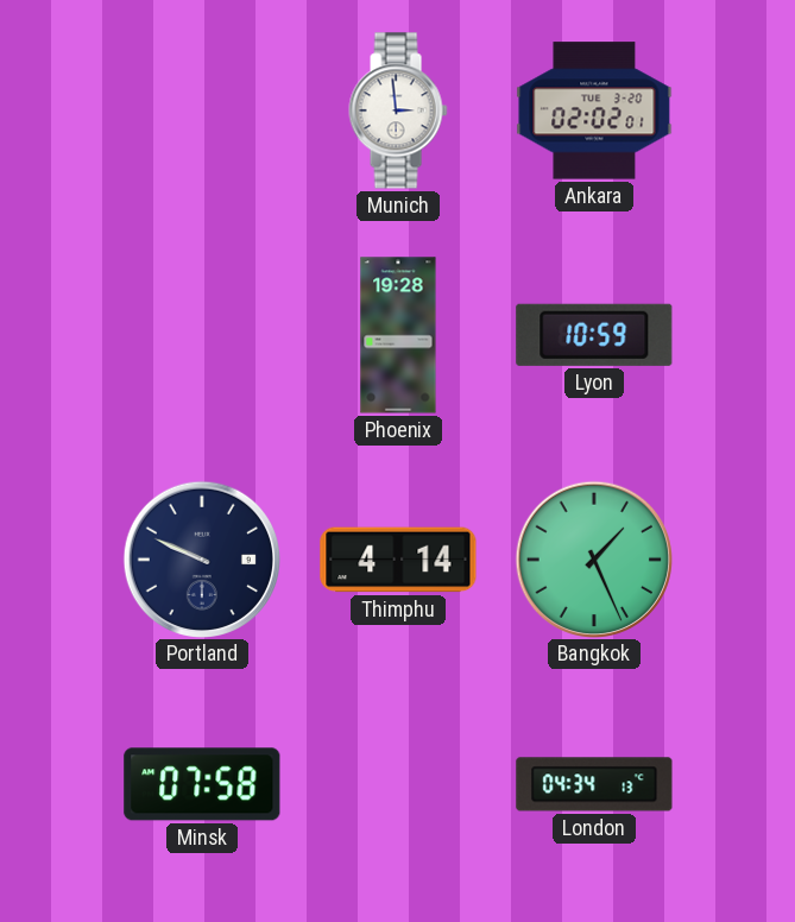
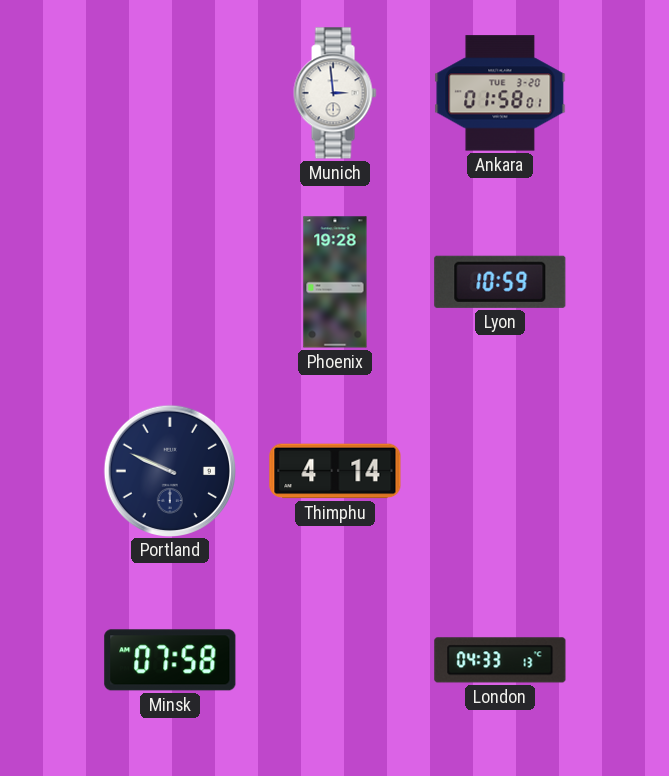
Ankara: 02:02 -> 01:58 (500, 93)
Bangkok: 1:26 -> none (593, 558)
London: 04:34 -> 04:33 (500, 660)
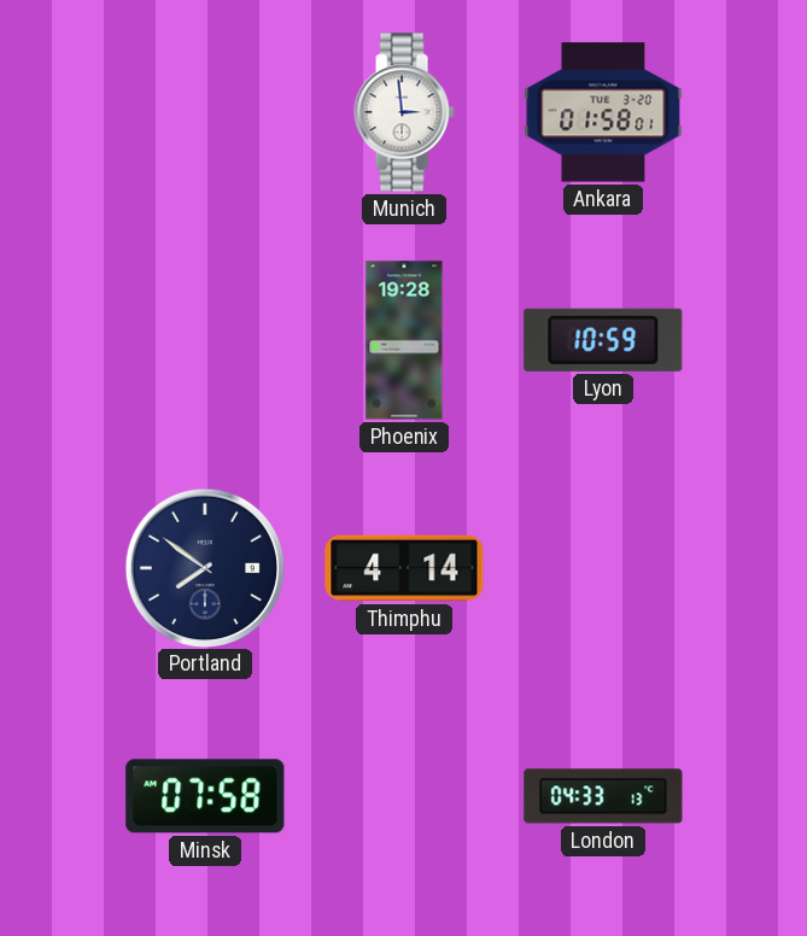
Portland: 9:49 -> 7:51 (204, 567)
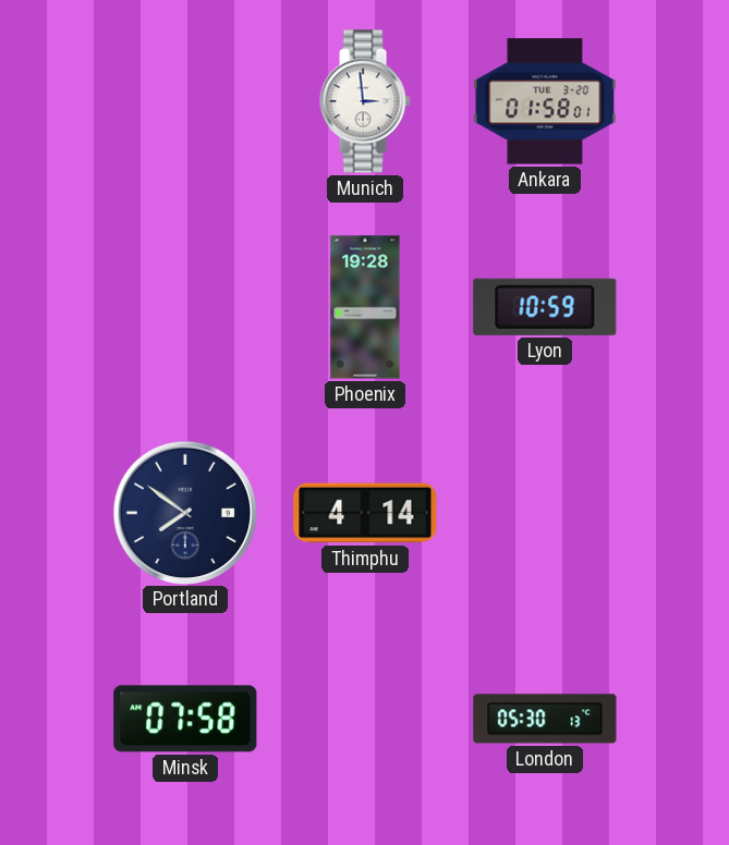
London: 04:33 -> 05:30 (545, 719)
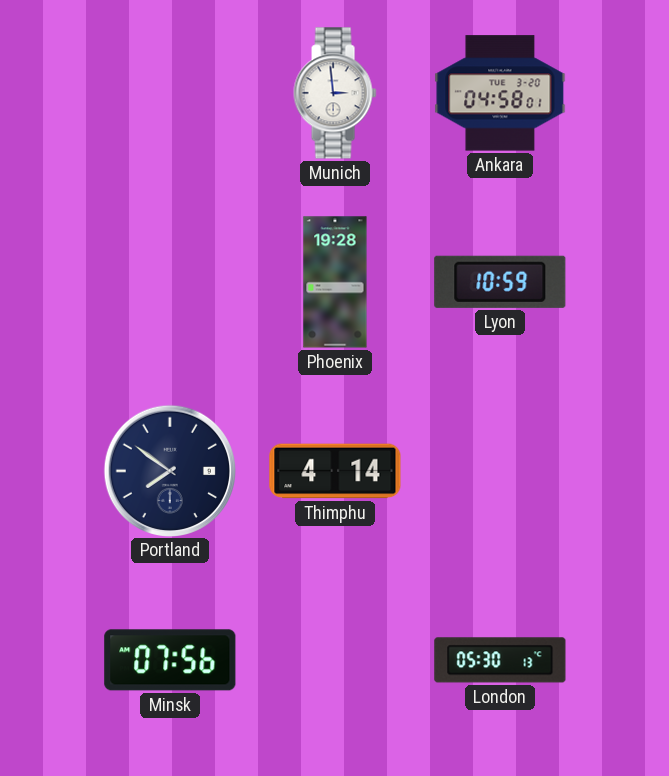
Ankara: 01:58 -> 04:58 (500, 93)
Minsk: 07:58 -> 07:56 (170, 660)
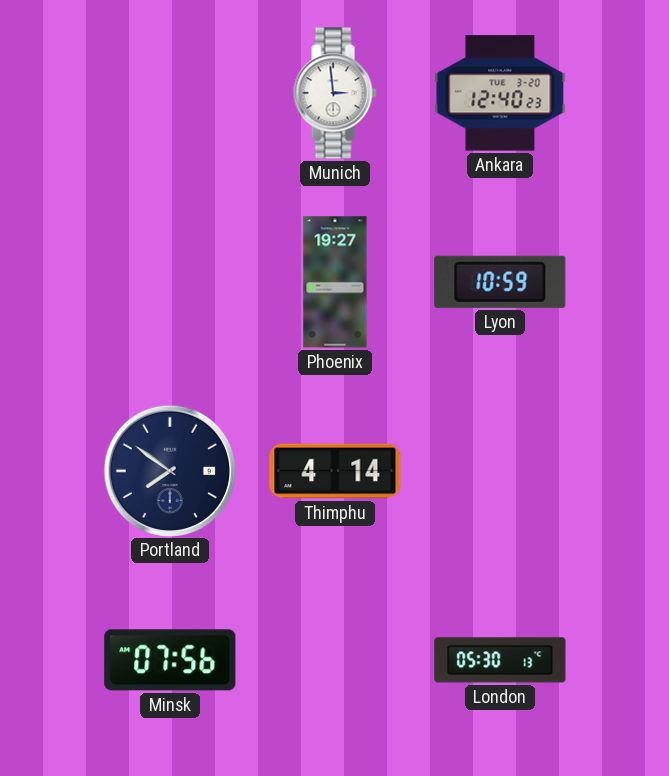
Ankara: 04:58 -> 12:40 (500, 93)
Phoenix: 19:28 -> 19:27 (335, 282)
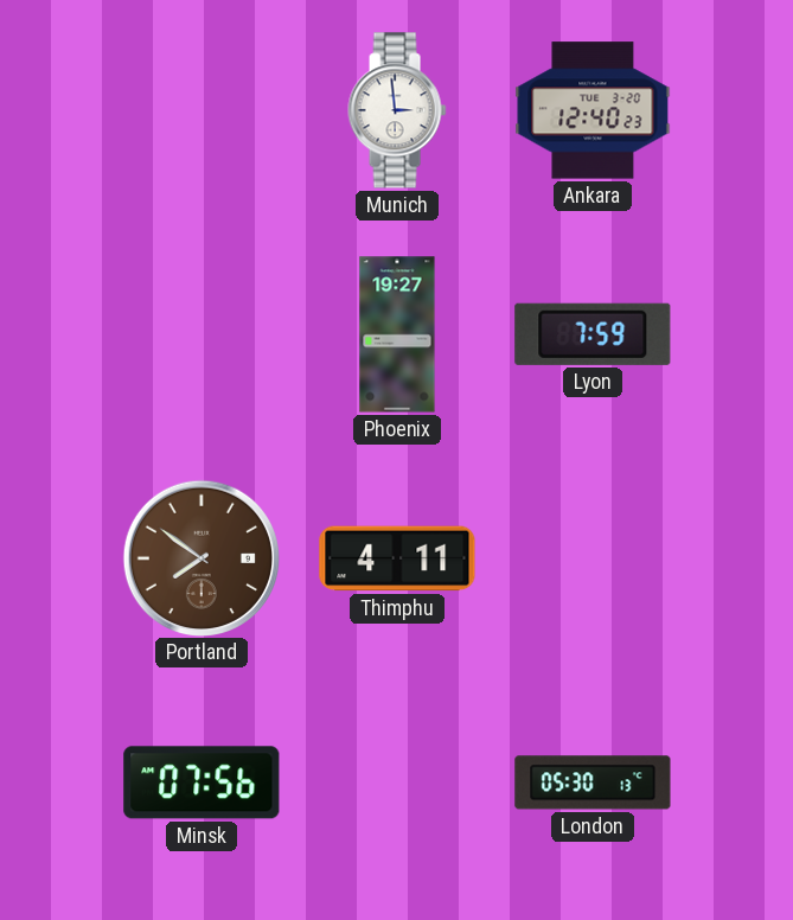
Lyon: 10:59 -> 7:59 (593, 334)
Portland dial: navy -> brown (200, 557)
Thimphu: 4:14 -> 4:11 (397, 558)
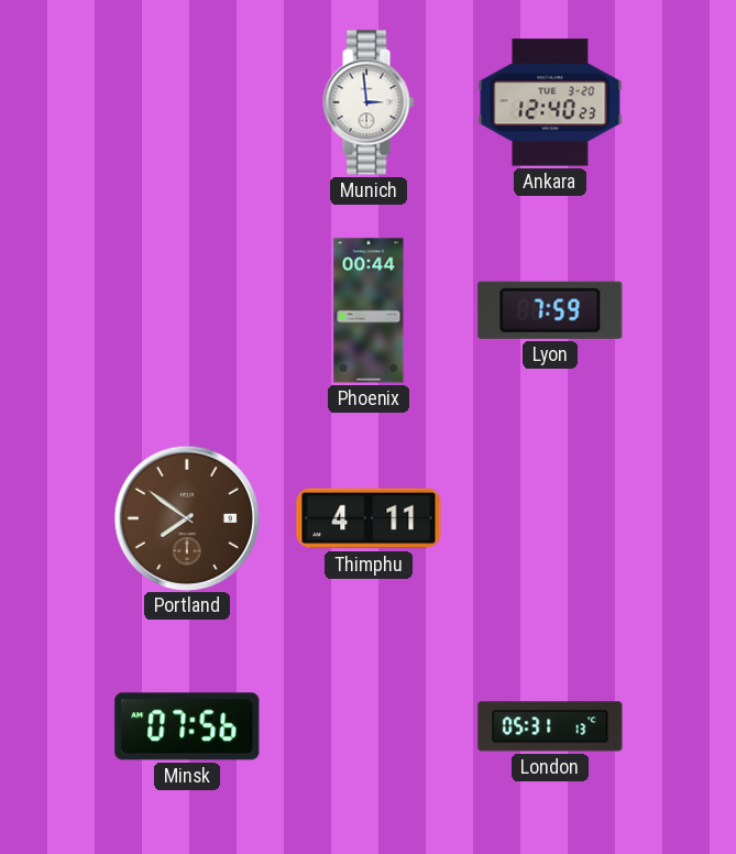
Phoenix: 19:27 -> 00:44 (369, 310)
London: 05:30 -> 05:31 (550, 726)
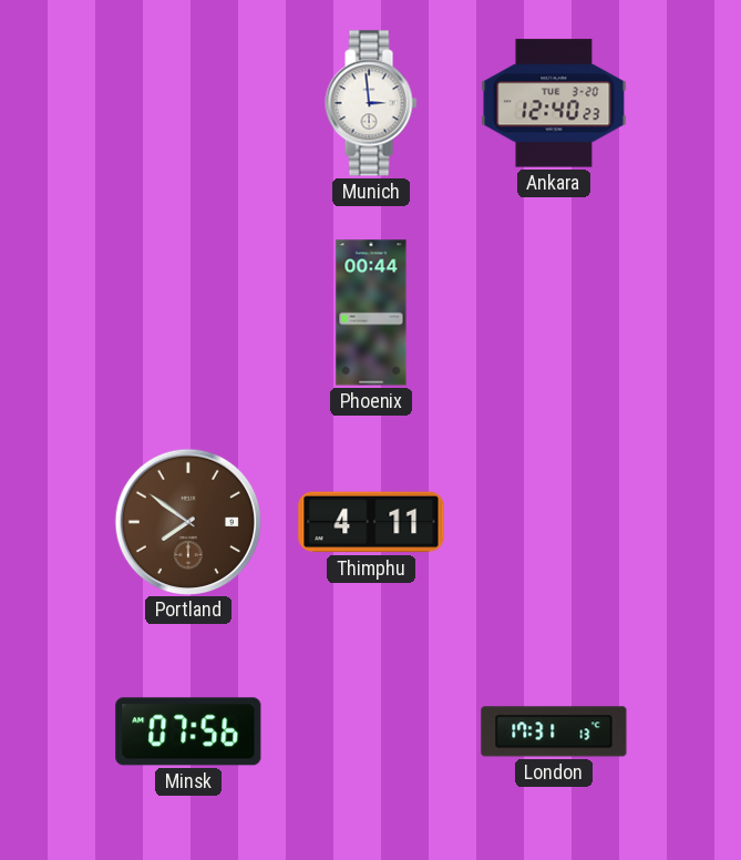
Lyon: 7:59 -> none (550, 310)
London: 05:31 -> 17:31 (554, 731)
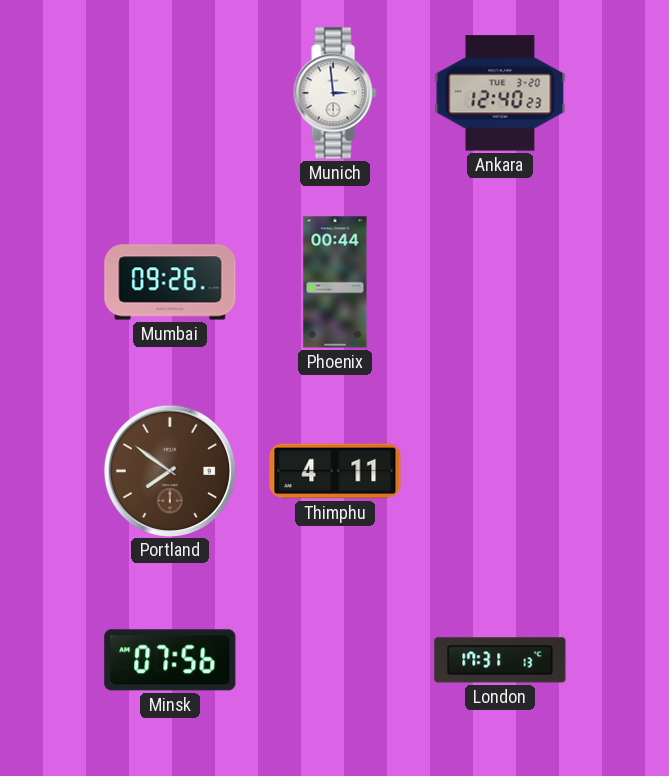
Mumbai: none -> 09:26 (170, 282)
